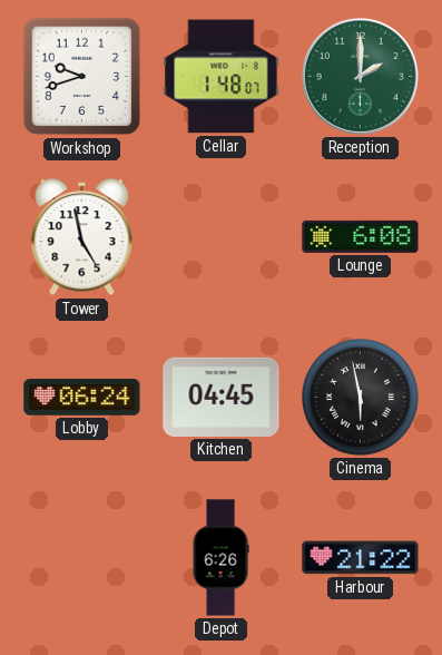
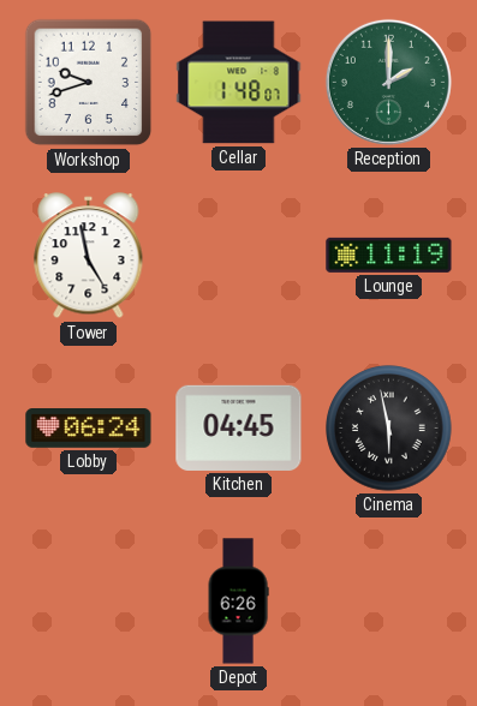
Lounge: 6:08 -> 11:19 (389, 255)
Harbour: 21:22 -> none (361, 558)
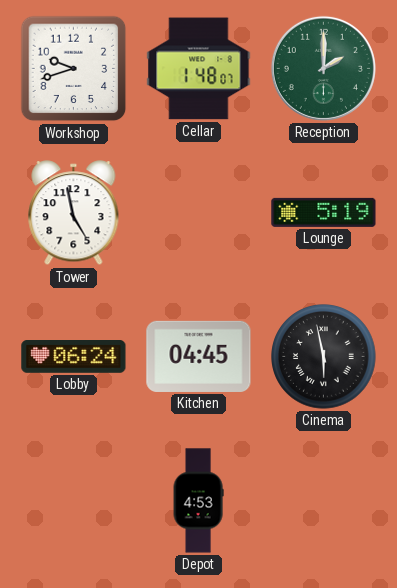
Lounge: 11:19 -> 5:19 (324, 212)
Depot: 6:26 -> 4:53 (198, 501)
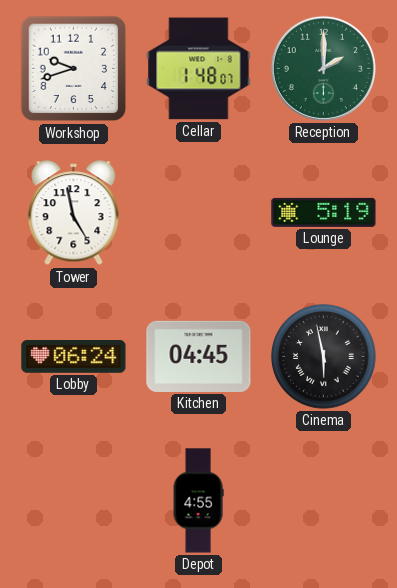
Depot: 4:53 -> 4:55 (198, 501)
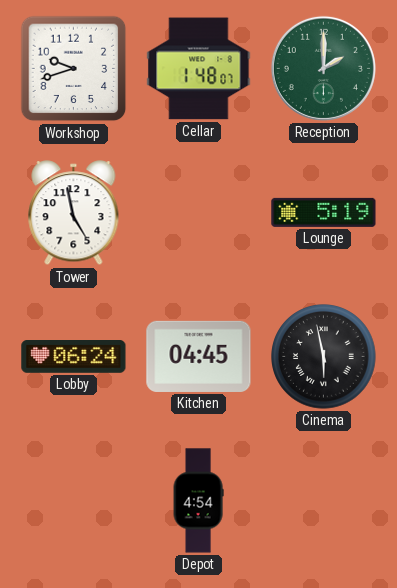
Depot: 4:55 -> 4:54 (198, 501)
